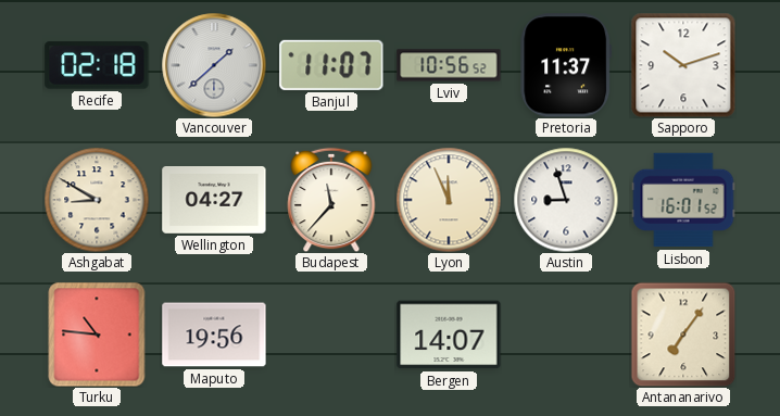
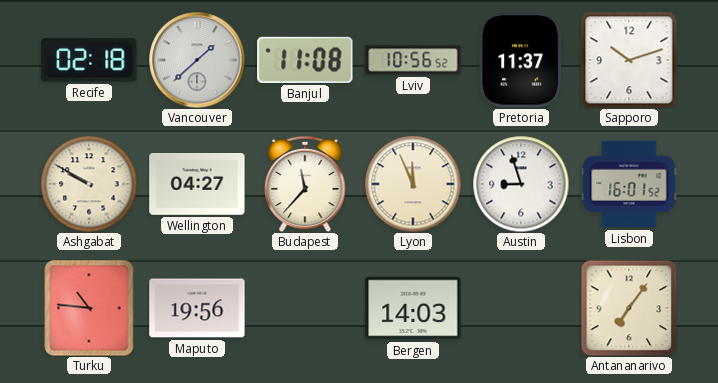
Banjul: 11:07 -> 11:08 (305, 60)
Ashgabat: 8:50 -> 9:50 (89, 184)
Bergen: 14:07 -> 14:03 (413, 308)
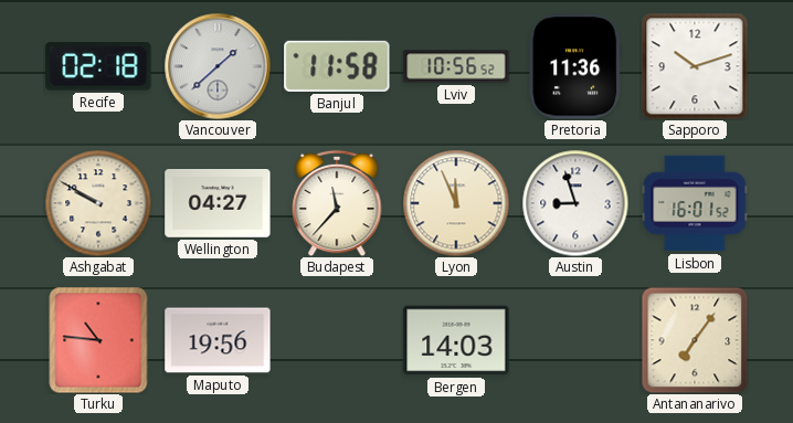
Banjul: 11:08 -> 11:58 (337, 66)
Pretoria: 11:37 -> 11:36 (575, 66)
